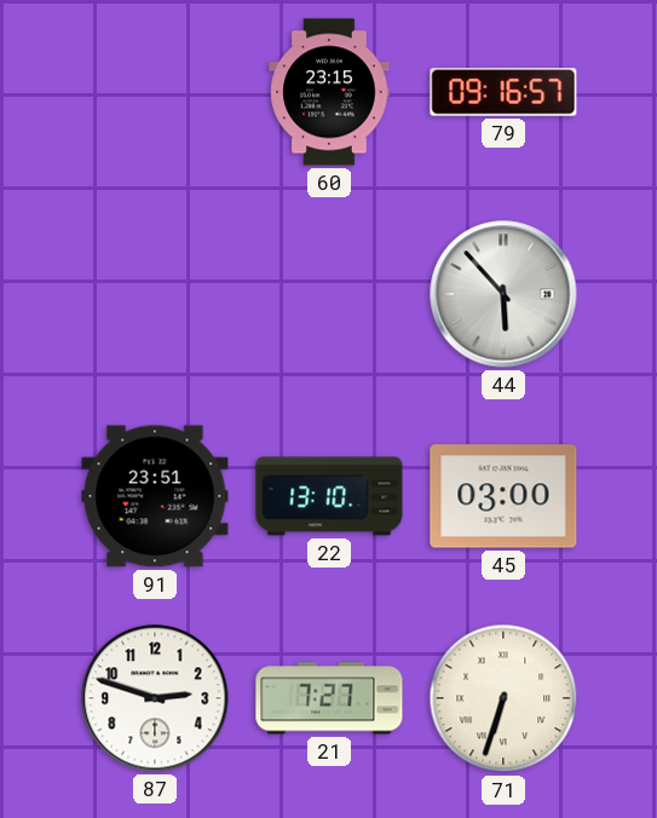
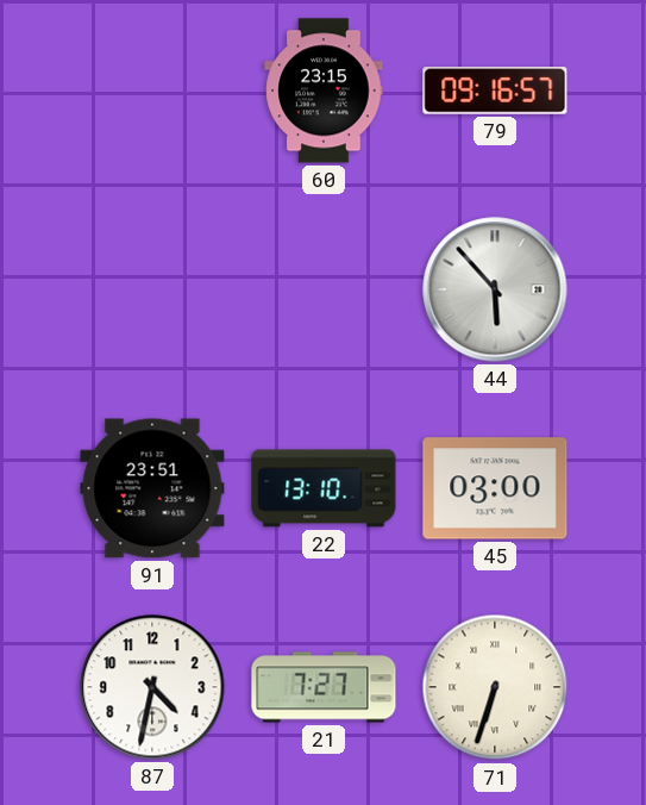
87: 2:48 -> 4:32 (152, 687)
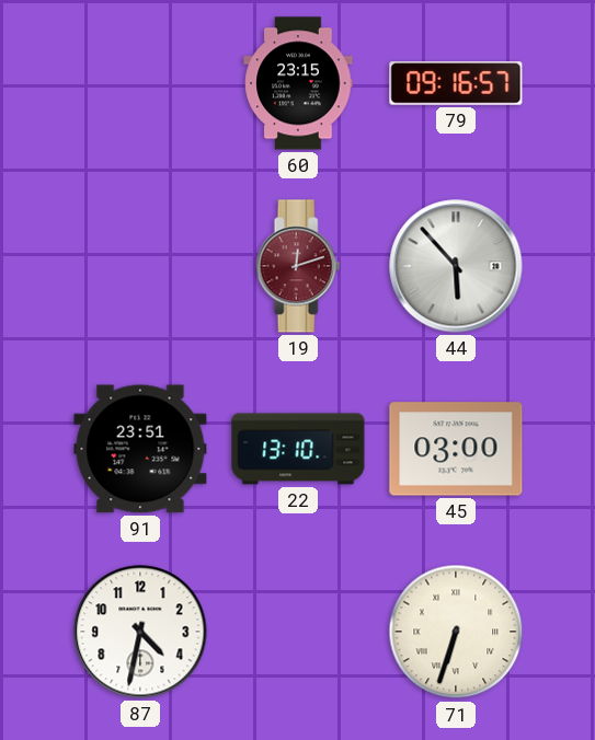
19: none -> 12:12 (298, 266)
21: 7:27 -> none (324, 687)
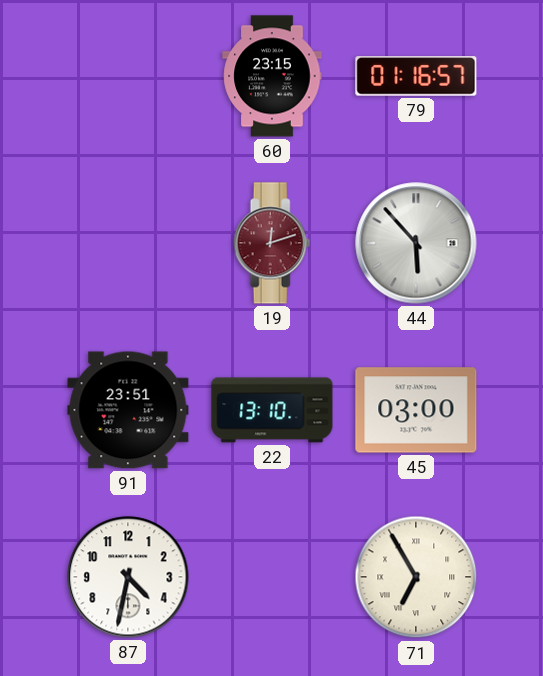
79: 09:16 -> 01:16 (416, 76)
71: 6:33 -> 6:55 (416, 577)
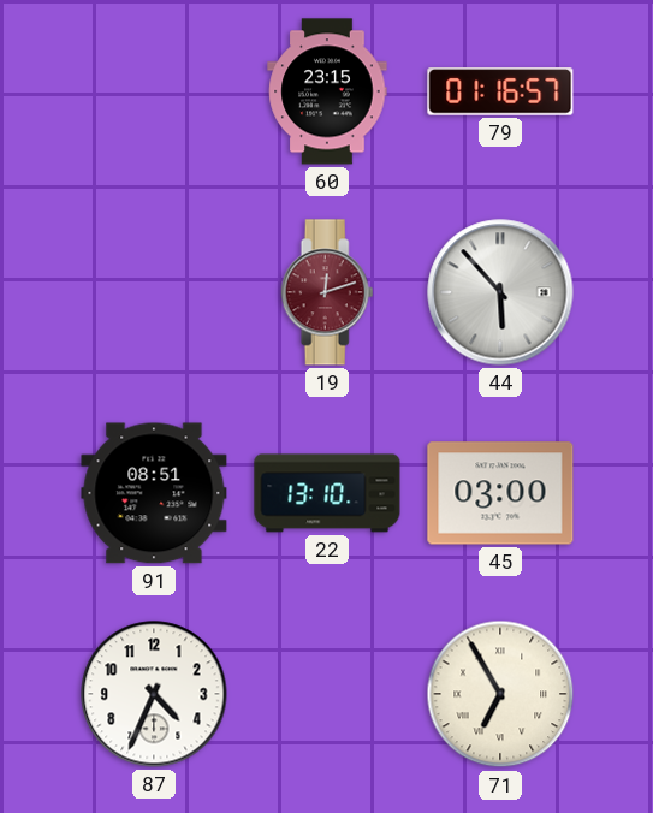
91: 23:51 -> 08:51 (154, 493)
87: 4:32 -> 4:34 (154, 694)
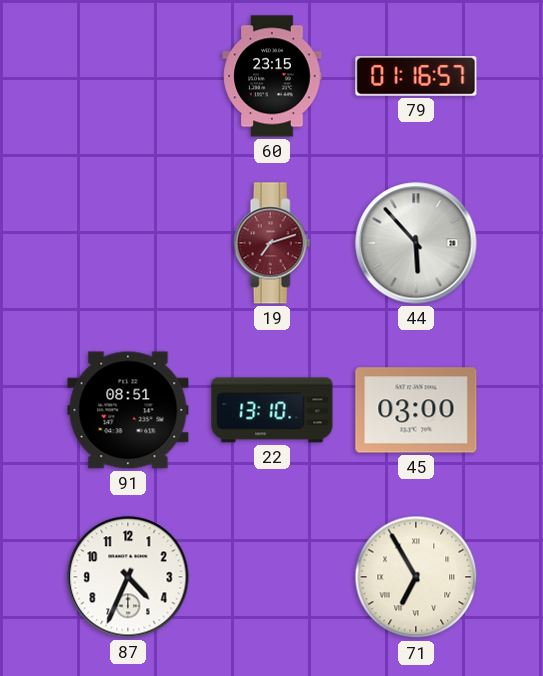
19: 12:12 -> 7:12 (272, 243)
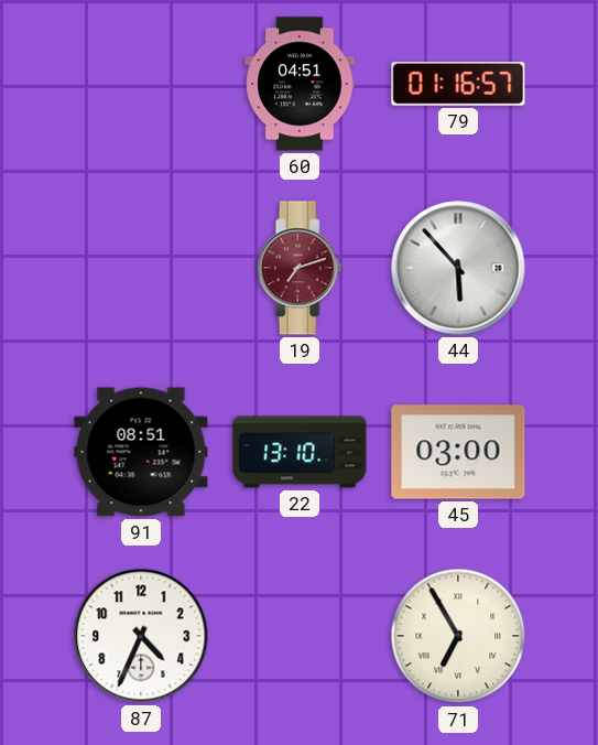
60: 23:15 -> 04:51 (300, 84)
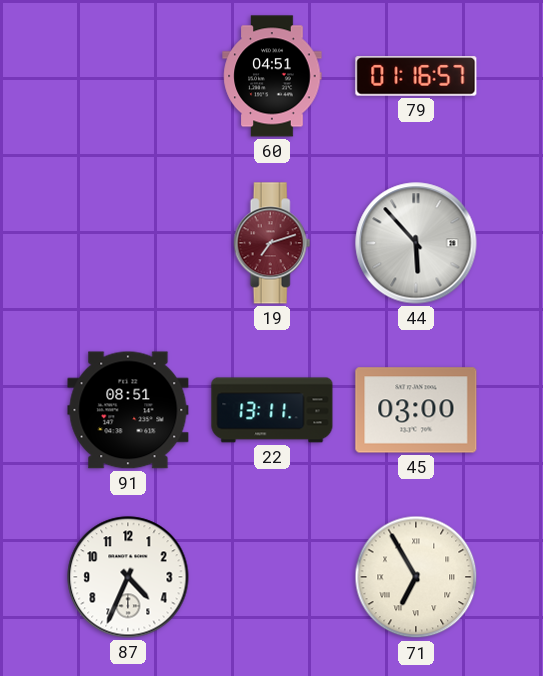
22: 13:10 -> 13:11 (272, 410)
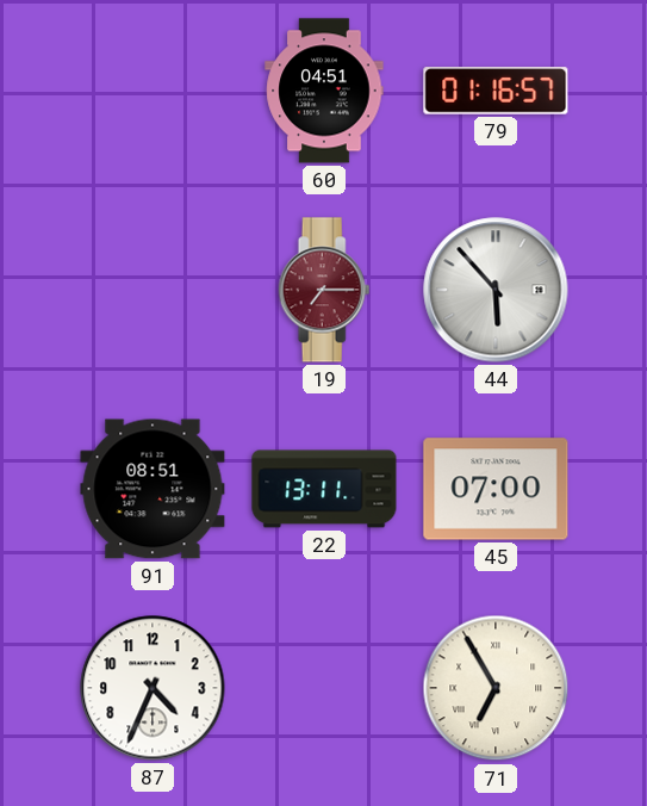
19: 7:12 -> 7:15 (324, 290)
45: 03:00 -> 07:00 (496, 489)
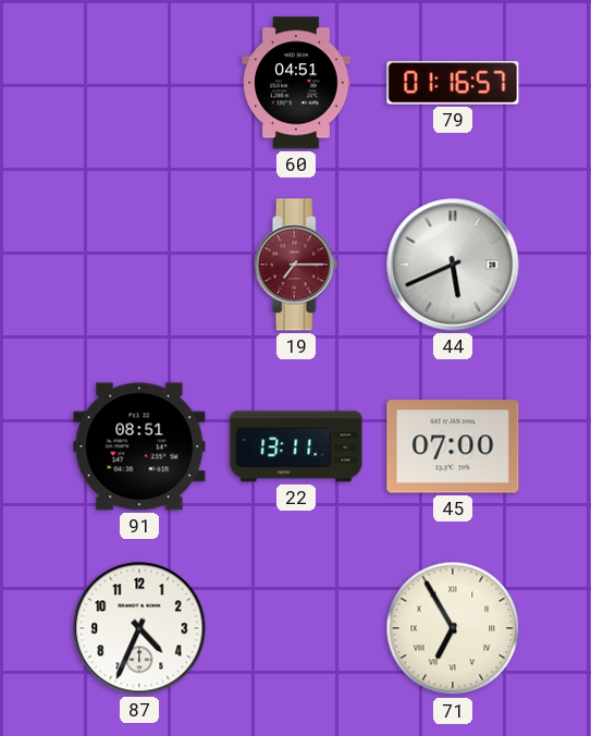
44: 5:53 -> 5:41 (453, 265)
